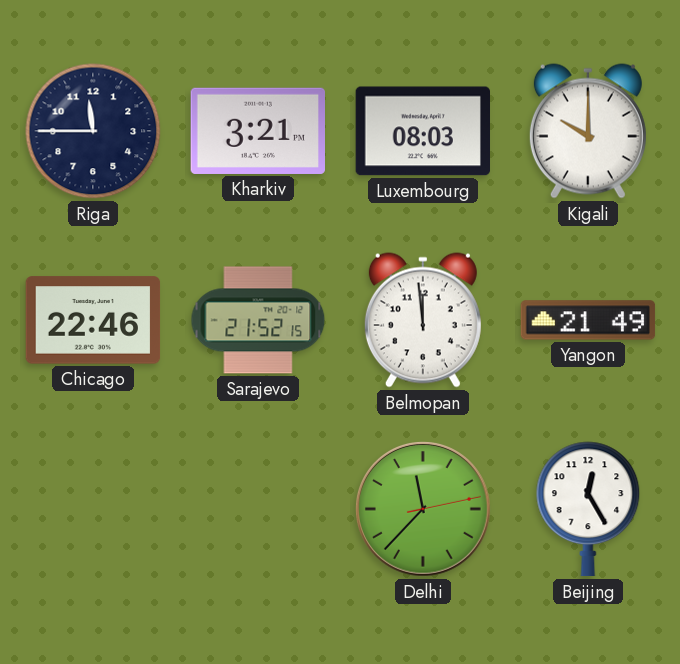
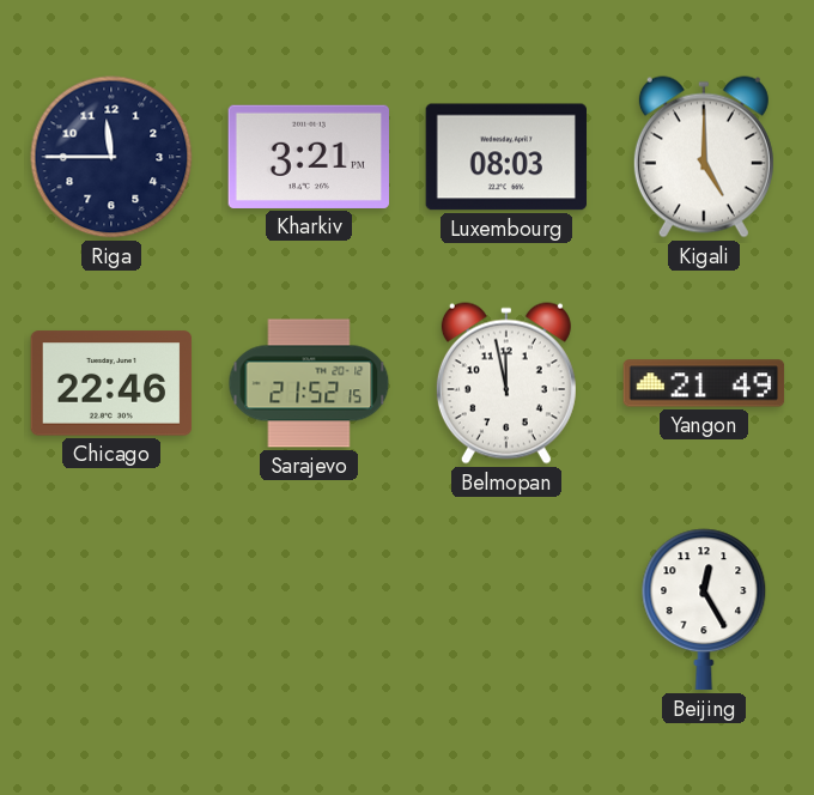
Kigali: 10:00 -> 5:00 (704, 157)
Belmopan: 11:59 -> 11:58 (506, 383)
Delhi: 11:37 -> none (424, 510)
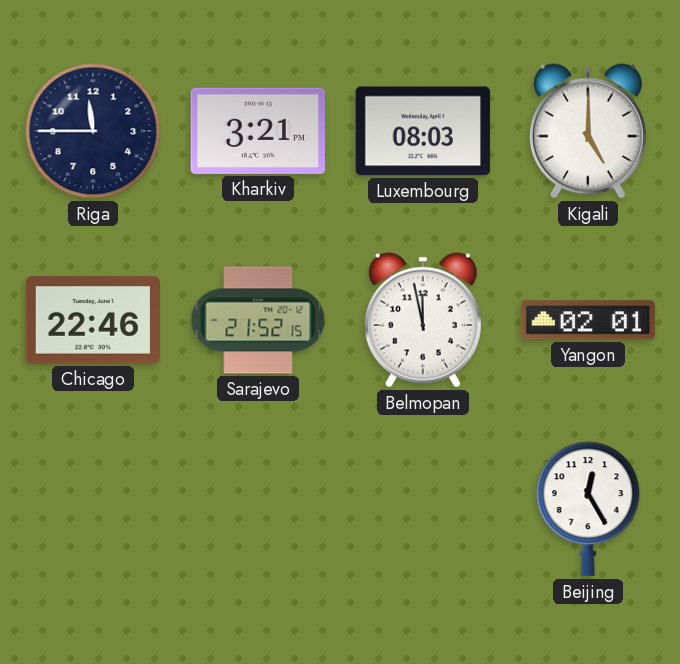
Yangon: 21:49 -> 02:01 (588, 320)
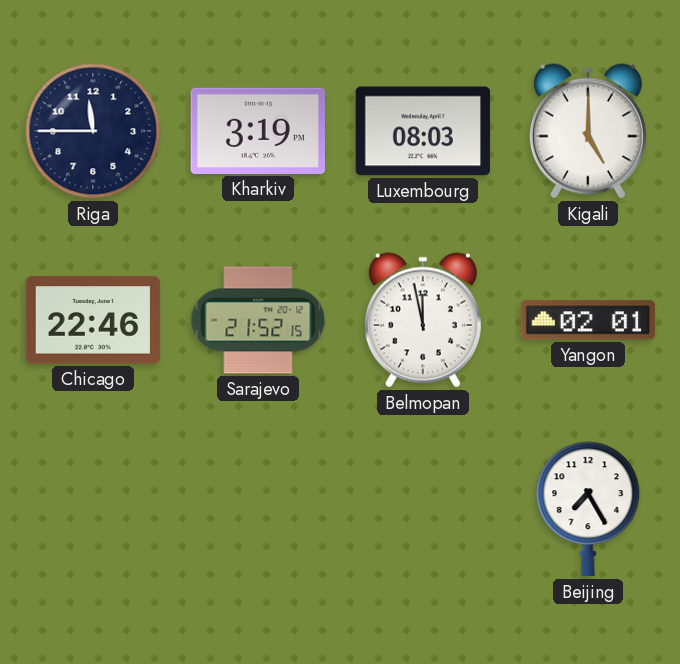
Kharkiv: 3:21 -> 3:19 (257, 131)
Beijing: 12:25 -> 7:25 (588, 509)
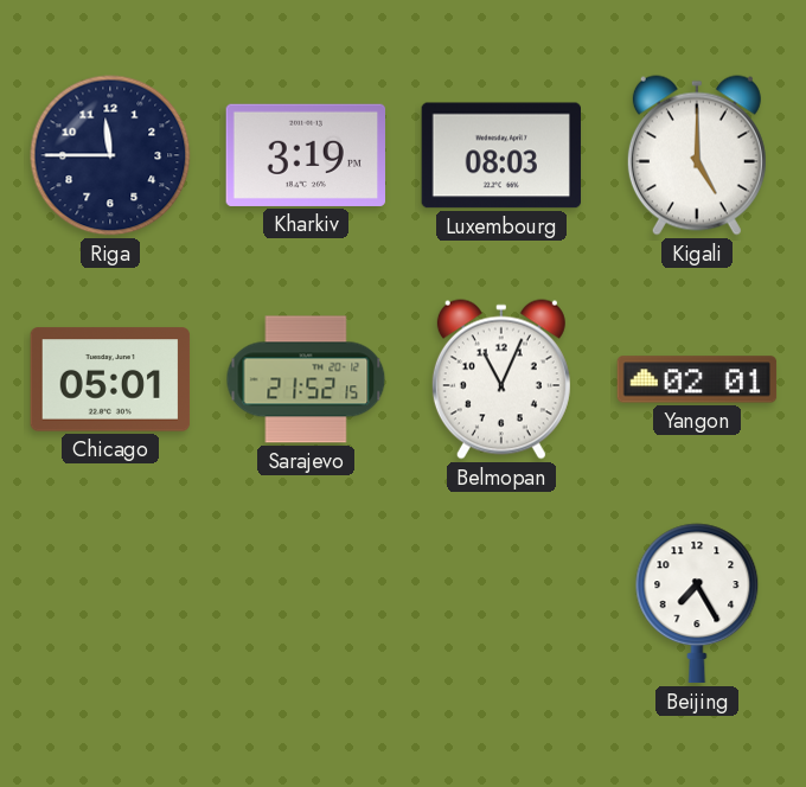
Chicago: 22:46 -> 05:01 (110, 379)
Belmopan: 11:58 -> 11:04 (501, 379)
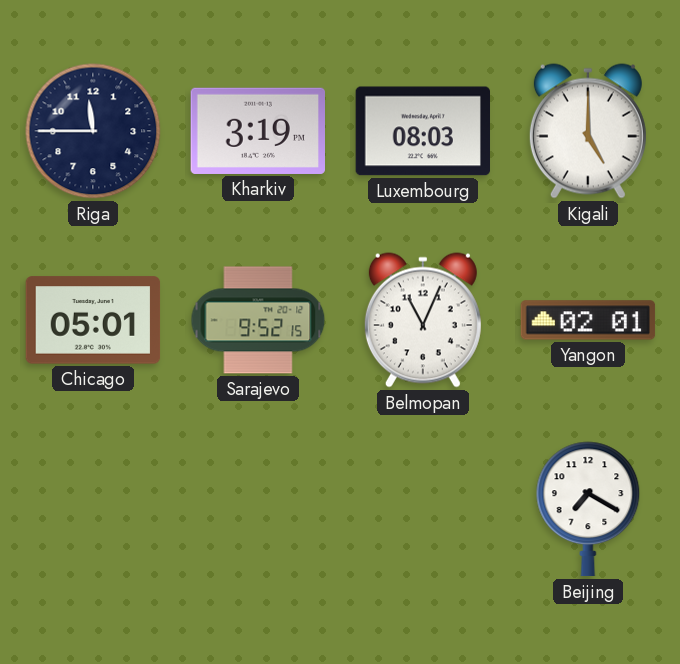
Sarajevo: 21:52 -> 9:52 (258, 320)
Beijing: 7:25 -> 7:20 (588, 509)
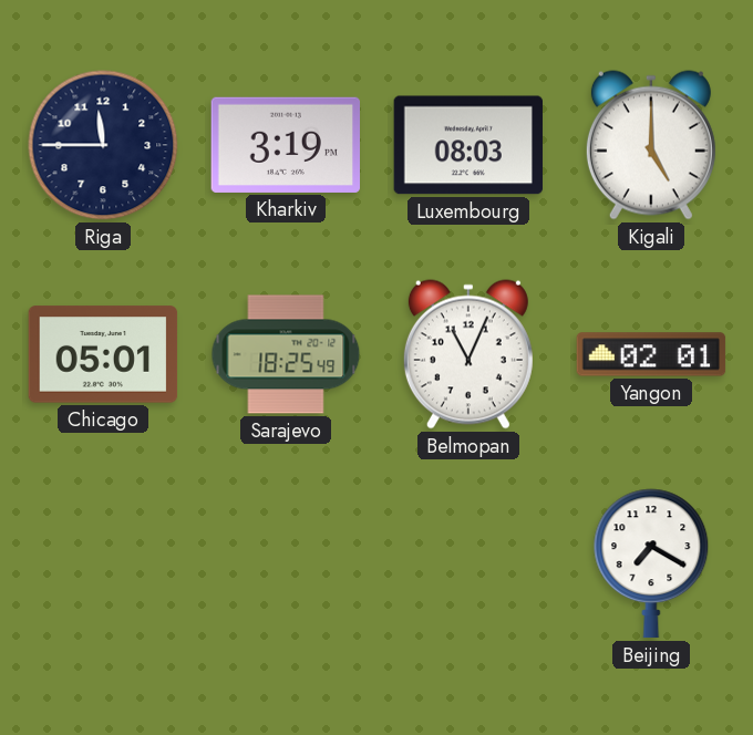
Sarajevo: 9:52 -> 18:25 (286, 354)
